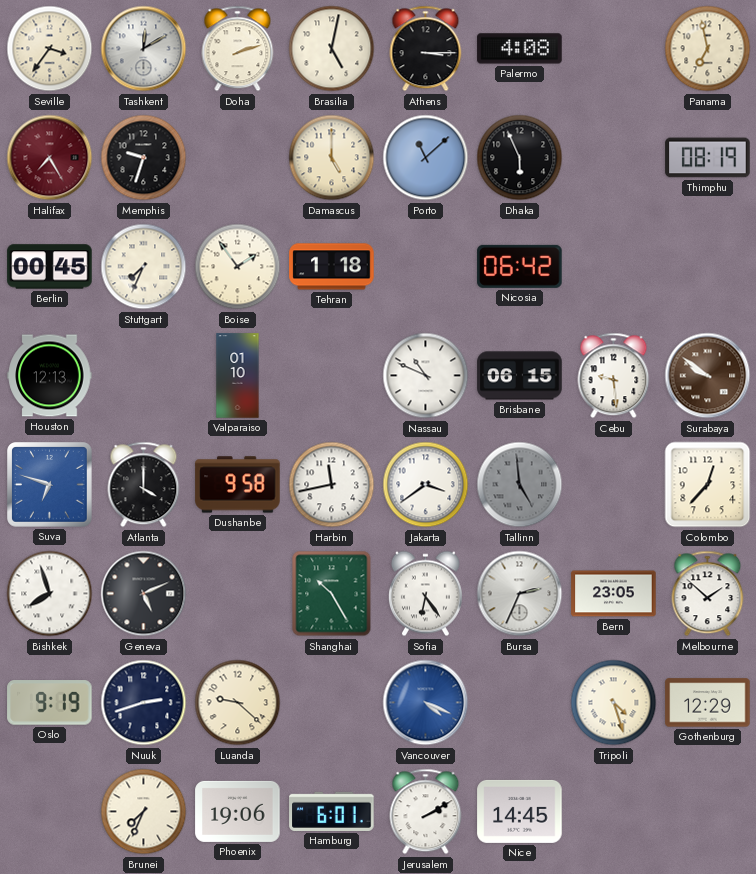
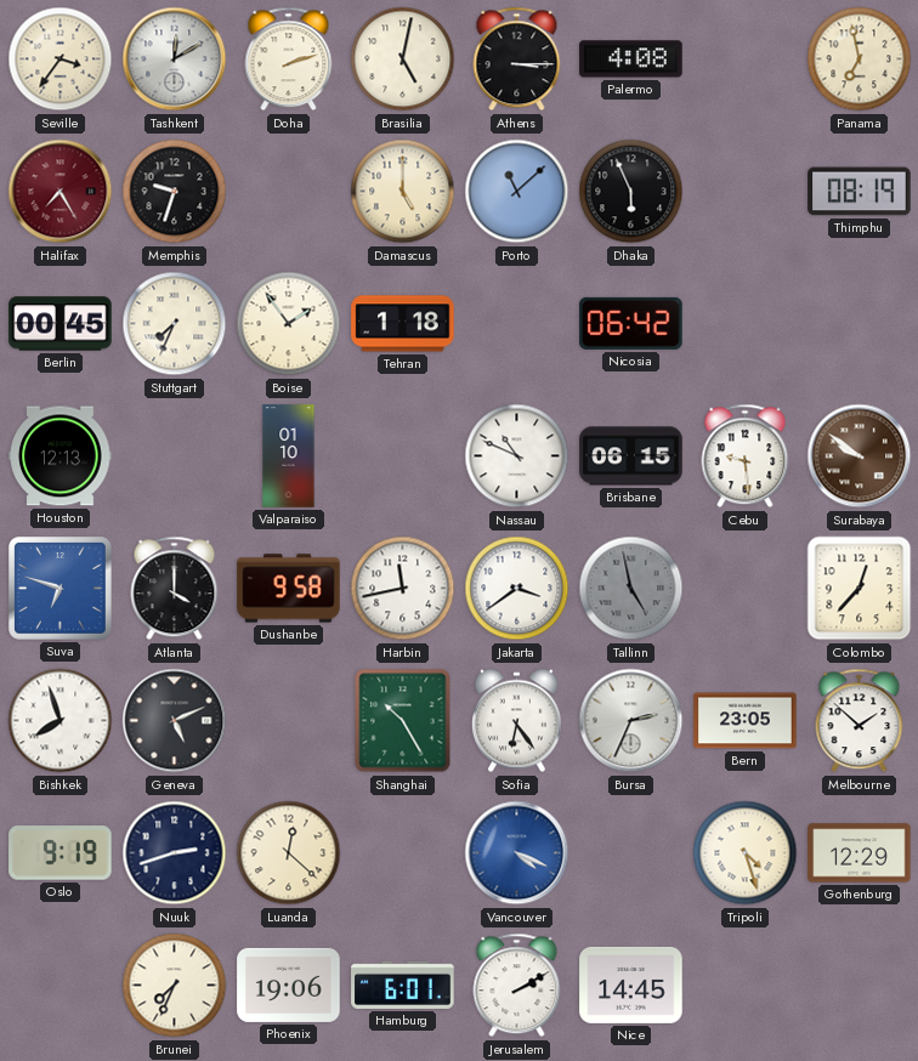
Tallinn: 4:59 -> 4:58 (631, 589)
Luanda: 9:22 -> 12:22 (289, 853)
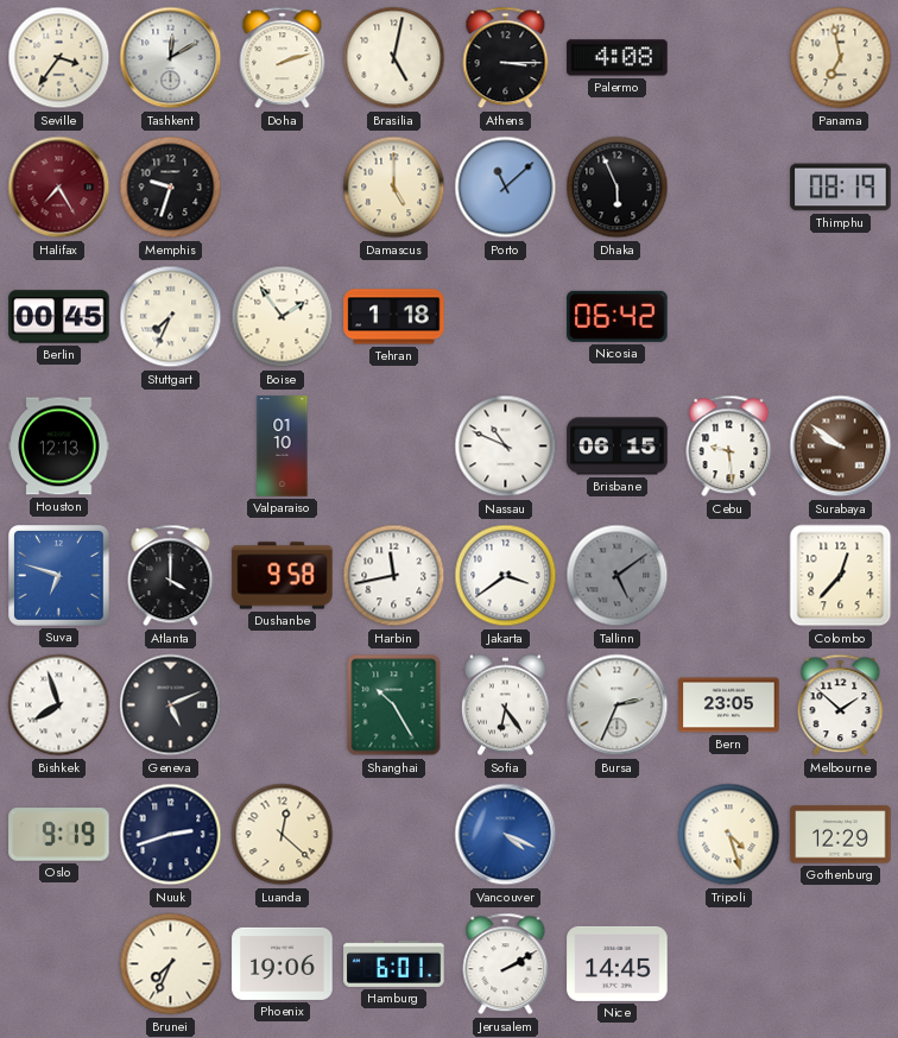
Tallinn: 4:58 -> 5:09 (618, 576)
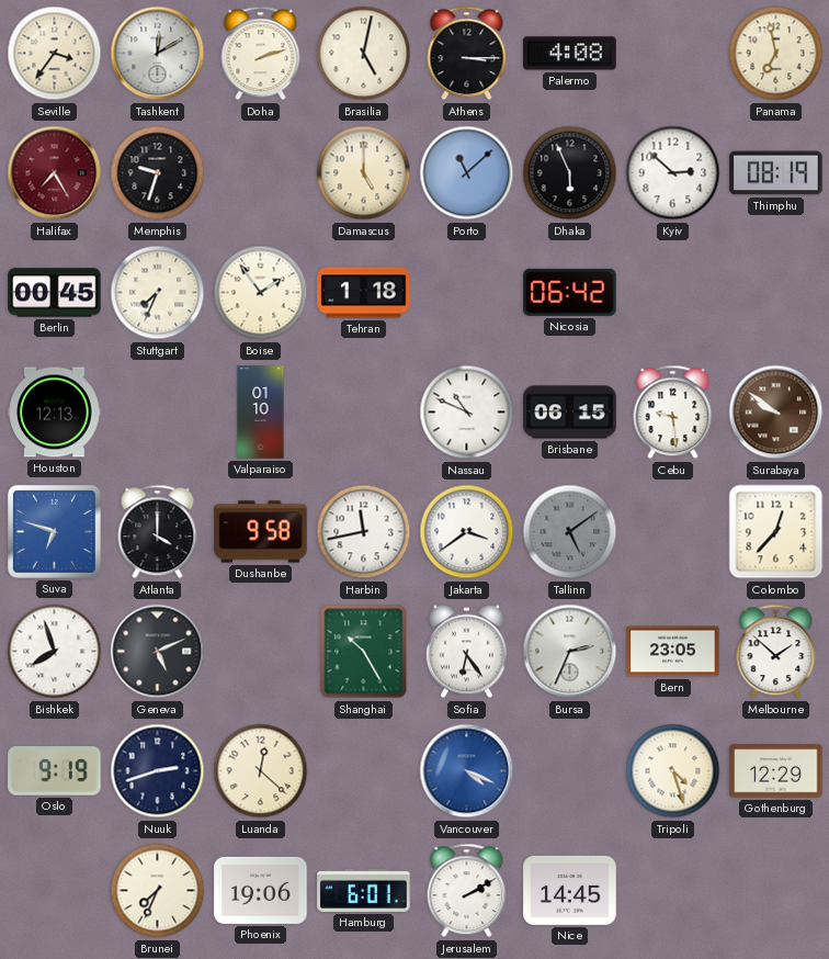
Kyiv: none -> 2:52 (673, 173)
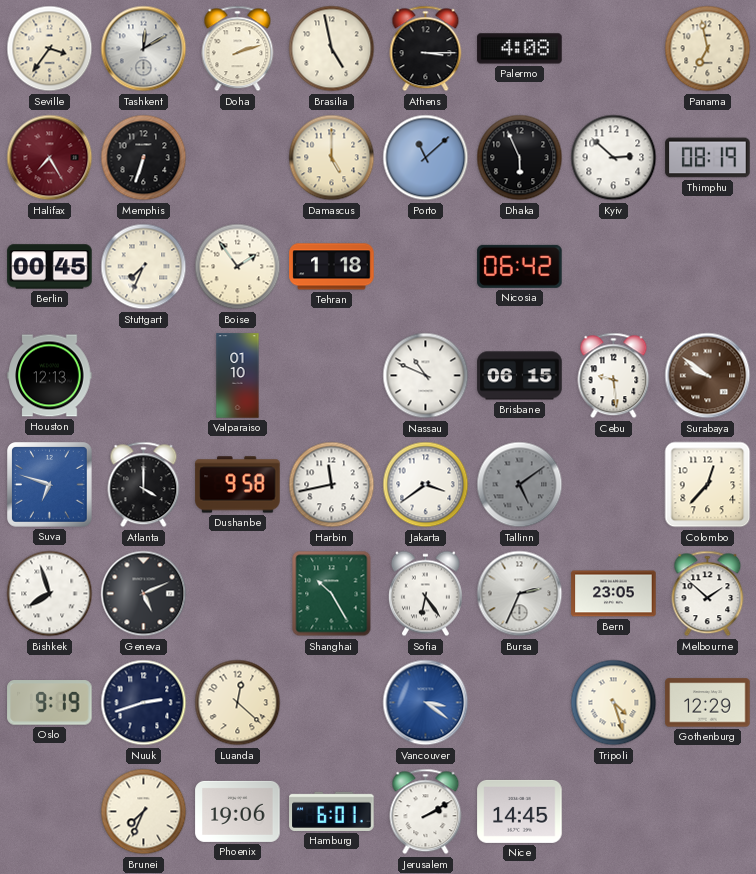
Brasilia: 5:02 -> 4:58 (332, 49)
Memphis: 9:33 -> 6:33 (144, 158)
Vancouver: 4:19 -> 3:21 (426, 703)
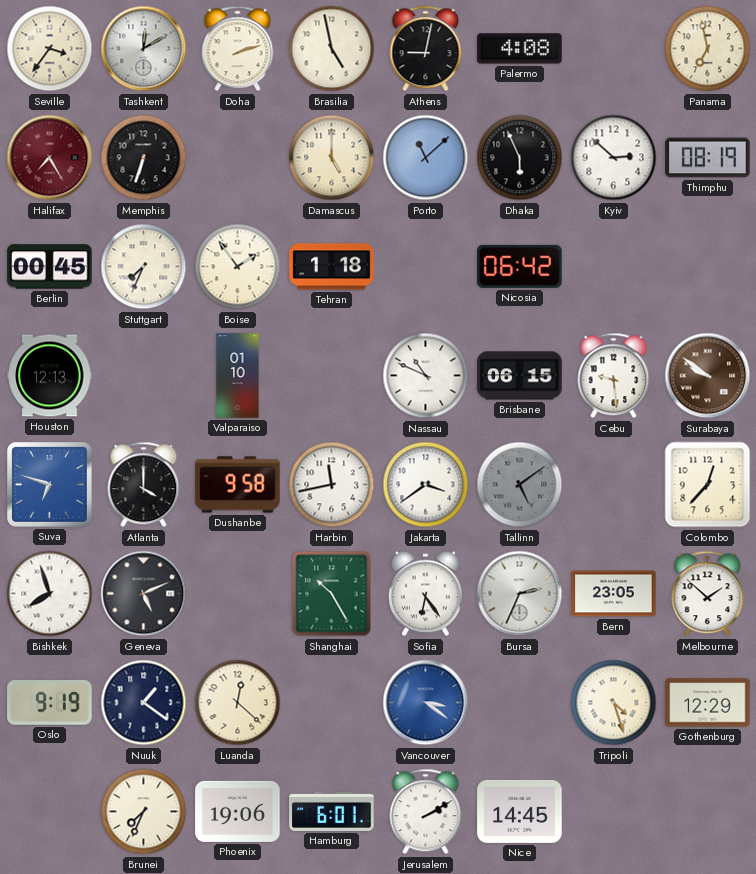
Athens: 3:15 -> 9:02 (426, 49)
Nuuk: 2:42 -> 1:21 (144, 703)
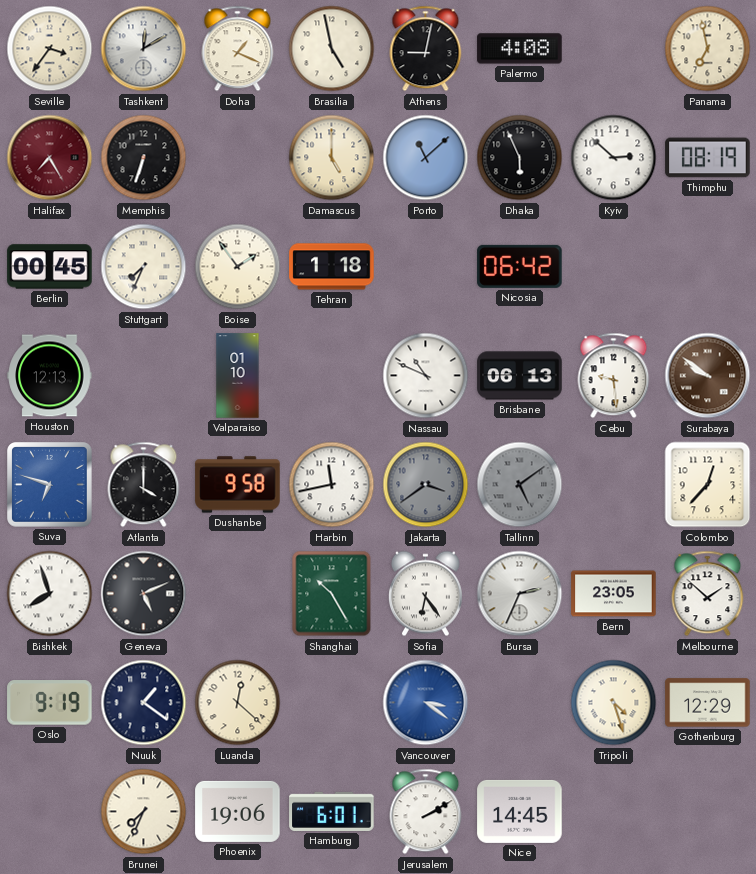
Doha: 2:12 -> 1:19 (238, 49)
Brisbane: 06:15 -> 06:13 (520, 376)
Jakarta dial: white -> grey (426, 485)
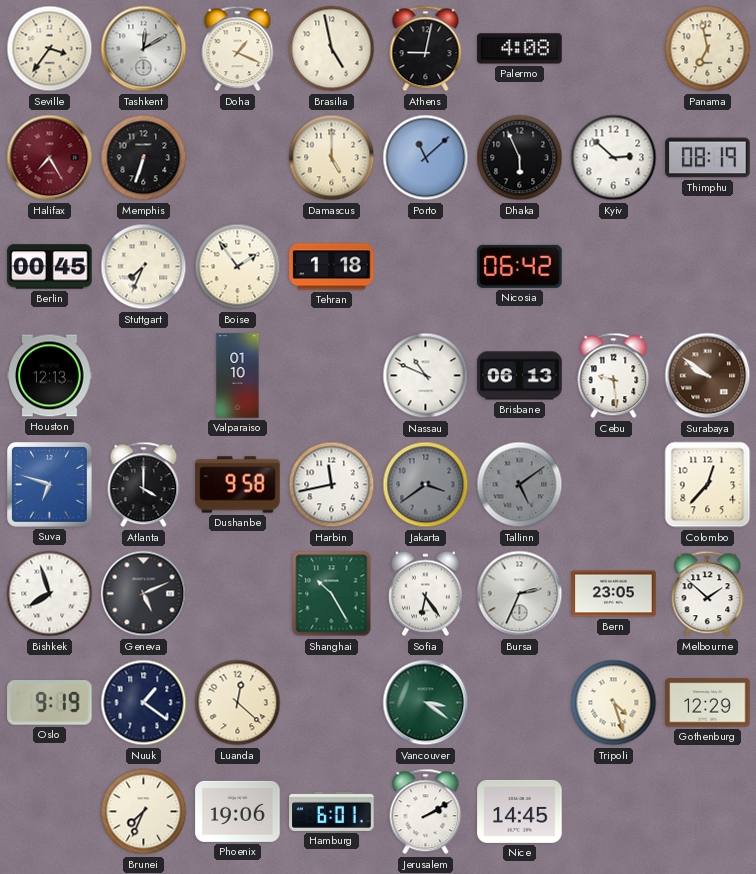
Vancouver dial: blue -> green (426, 703)
